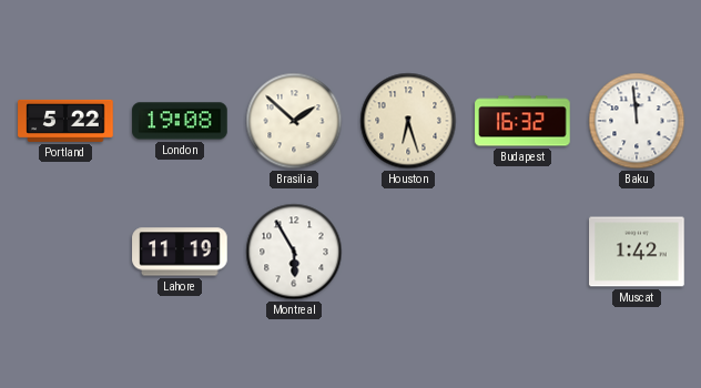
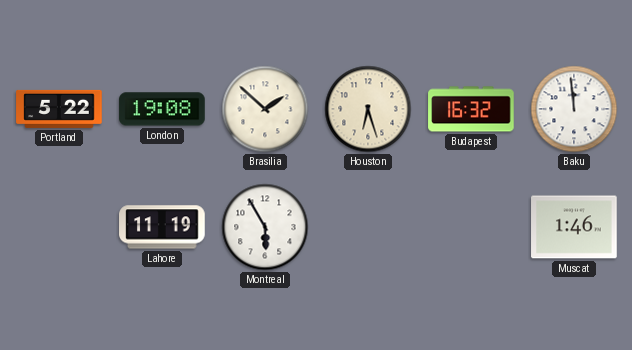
Muscat: 1:42 -> 1:46 (574, 227)
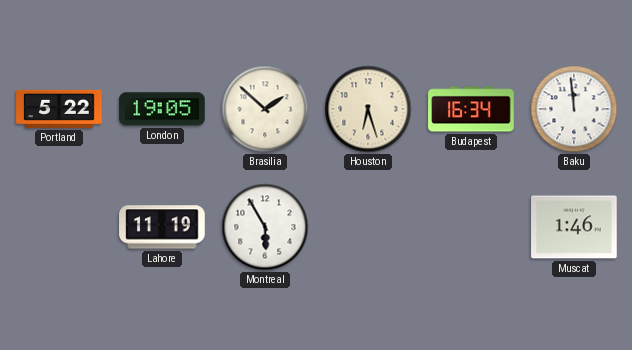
London: 19:08 -> 19:05 (162, 109)
Budapest: 16:32 -> 16:34 (471, 109)
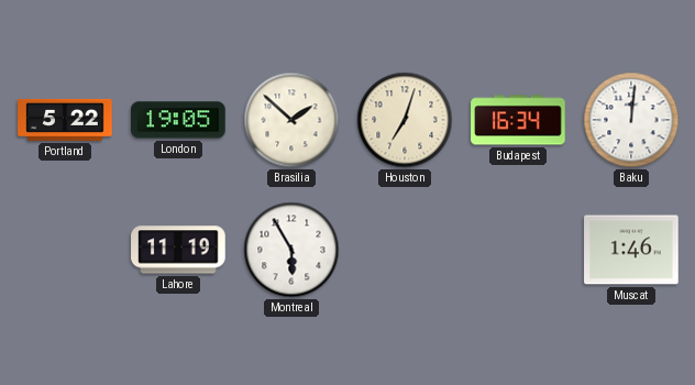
Houston: 6:27 -> 7:03 (405, 120)
Baku: 11:59 -> 12:01 (631, 120)
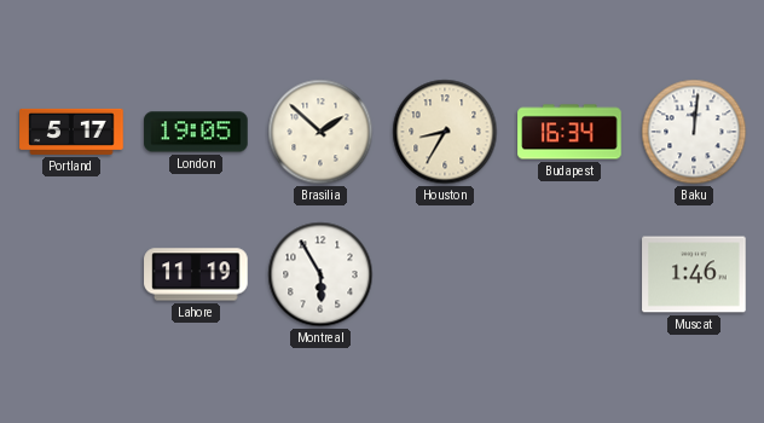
Portland: 5:22 -> 5:17 (71, 132)
Houston: 7:03 -> 8:35 (445, 132)
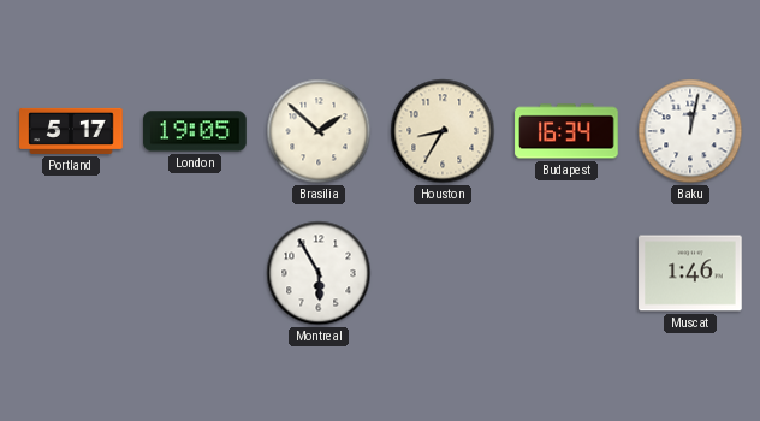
Baku: 12:01 -> 12:02 (690, 131)
Lahore: 11:19 -> none (196, 274)
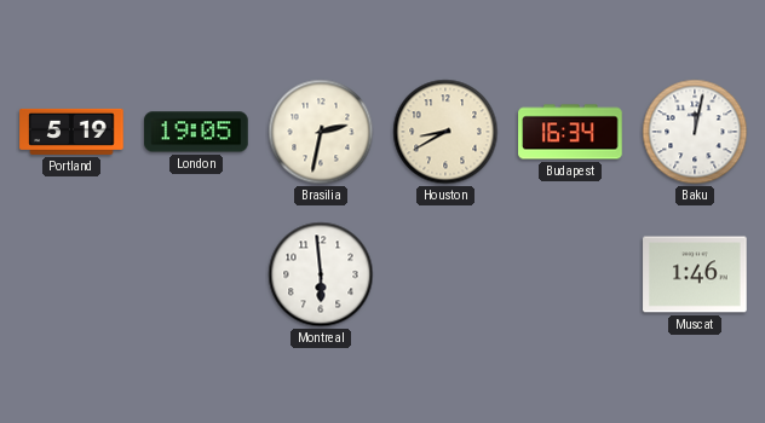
Portland: 5:17 -> 5:19 (71, 132)
Brasilia: 1:52 -> 2:32 (321, 132)
Houston: 8:35 -> 8:40 (445, 132)
Montreal: 5:55 -> 5:59 (321, 274)
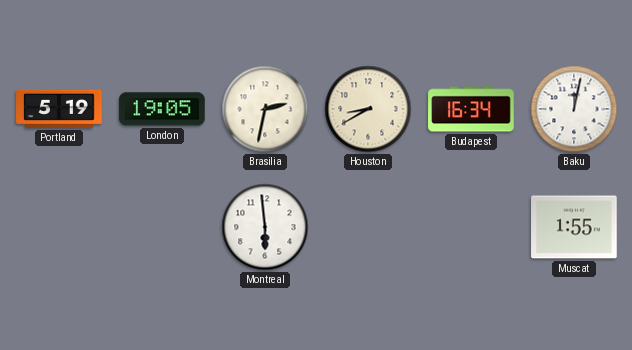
Muscat: 1:46 -> 1:55 (574, 227)
